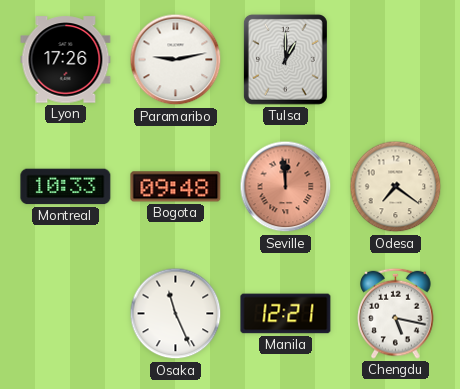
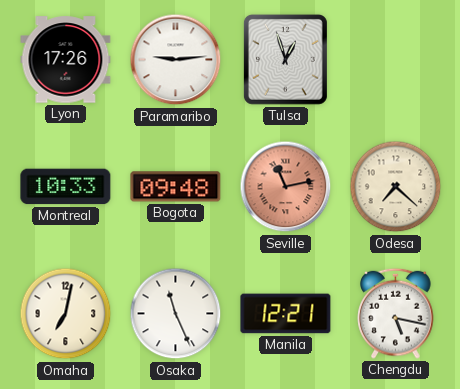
Paramaribo: 9:13 -> 9:14 (176, 60)
Tulsa: 1:00 -> 12:57 (285, 59)
Seville: 11:59 -> 11:13 (286, 187)
Odesa: 7:21 -> 7:22 (396, 187)
Omaha: none -> 7:02 (66, 314)
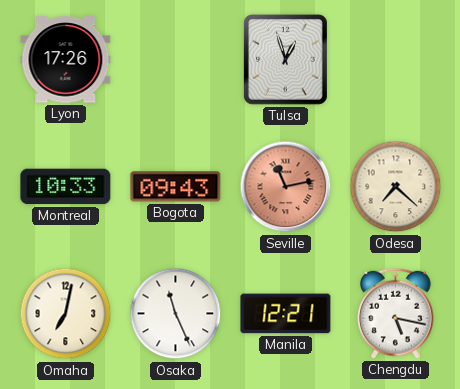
Paramaribo: 9:14 -> none (176, 60)
Bogota: 09:48 -> 09:43 (176, 187)
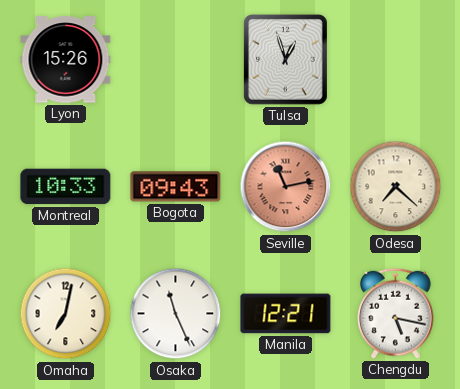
Lyon: 17:26 -> 15:26 (66, 60)
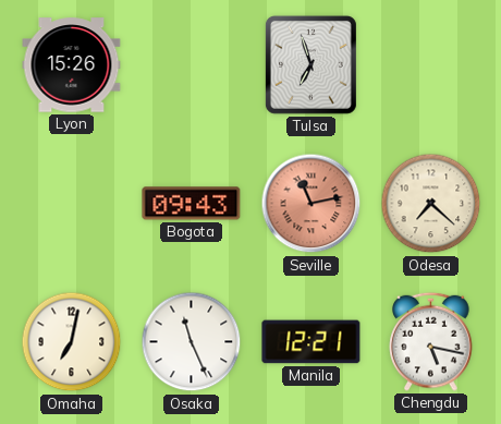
Tulsa: 12:57 -> 6:57 (310, 64)
Montreal: 10:33 -> none (66, 187)
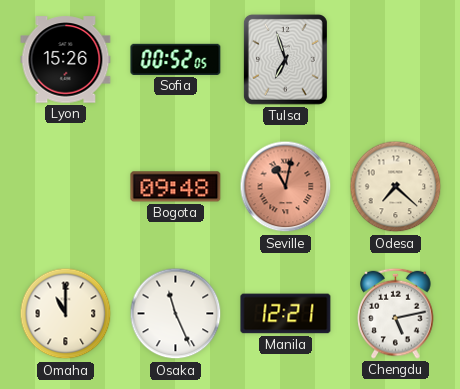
Sofia: none -> 00:52 (176, 59)
Bogota: 09:43 -> 09:48 (176, 187)
Seville: 11:13 -> 11:02 (286, 187)
Omaha: 7:02 -> 11:00 (66, 314)
Chengdu: 5:17 -> 5:13 (396, 313)
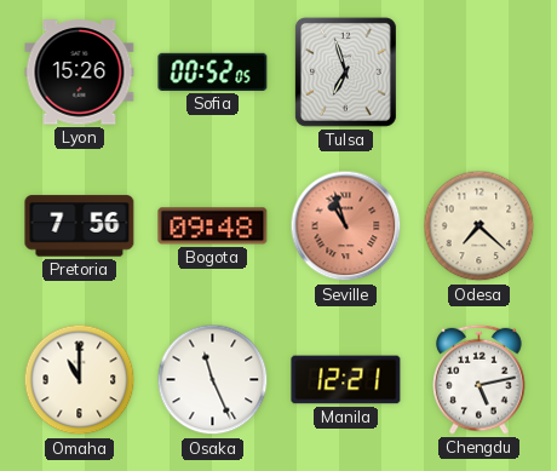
Pretoria: none -> 7:56 (80, 226)
Seville: 11:02 -> 10:57 (346, 226)
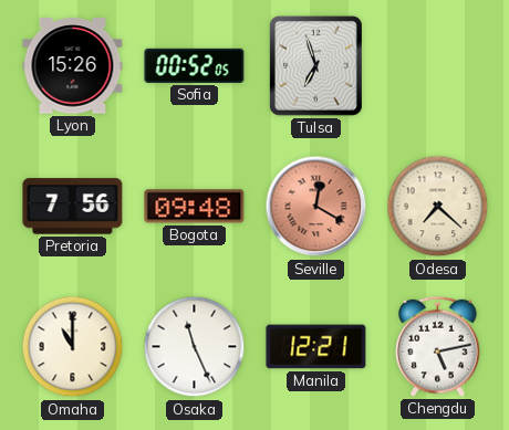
Seville: 10:57 -> 12:20 (316, 207)
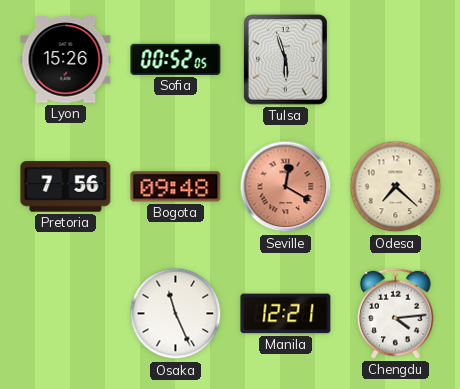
Tulsa: 6:57 -> 5:57 (285, 59)
Omaha: 11:00 -> none (73, 347)
Chengdu: 5:13 -> 4:14 (396, 313)
